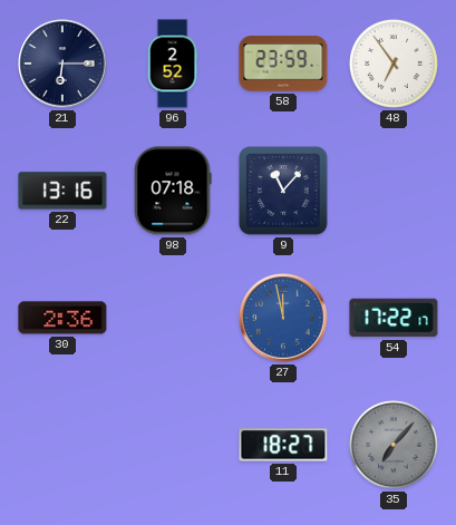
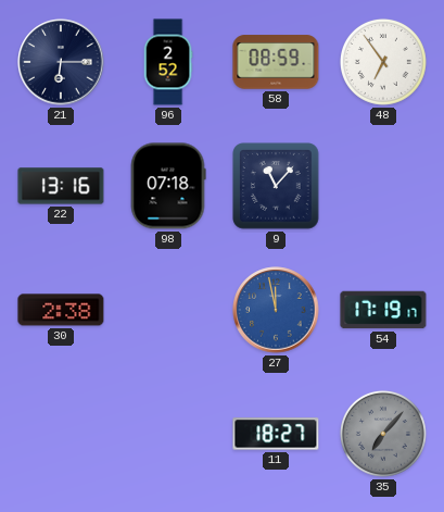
58: 23:59 -> 08:59 (276, 62)
30: 2:36 -> 2:38 (61, 310)
54: 17:22 -> 17:19 (383, 310)
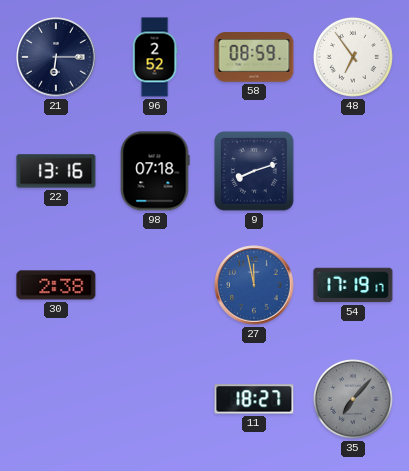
9: 11:07 -> 8:12 (254, 171)
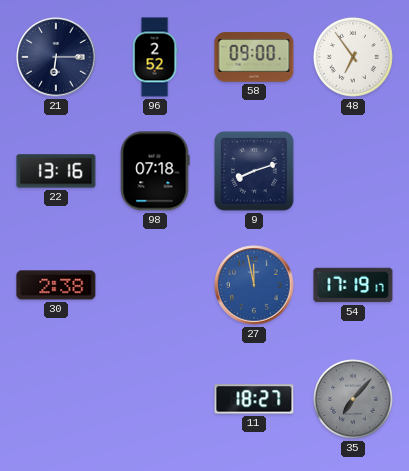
58: 08:59 -> 09:00 (254, 57)
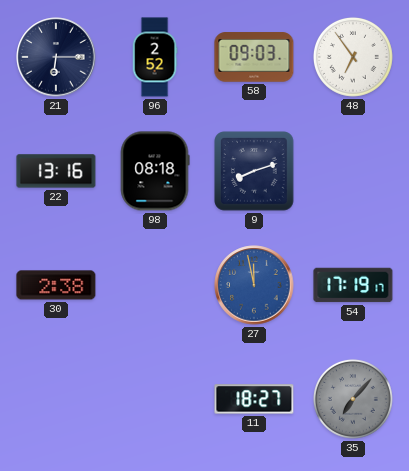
58: 09:00 -> 09:03 (254, 57)
98: 07:18 -> 08:18 (155, 171)
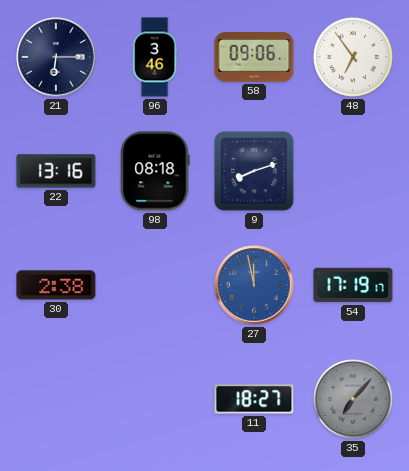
96: 2:52 -> 3:46 (155, 57)
58: 09:03 -> 09:06 (254, 57)
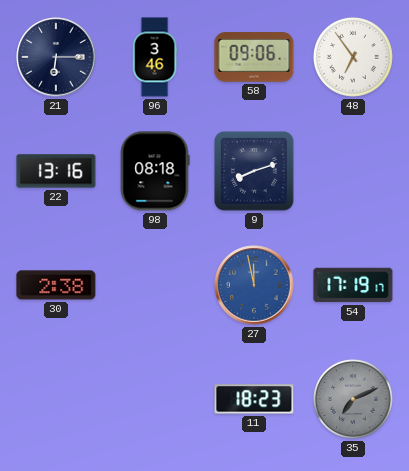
11: 18:27 -> 18:23 (254, 399)
35: 7:07 -> 7:11 (353, 399)
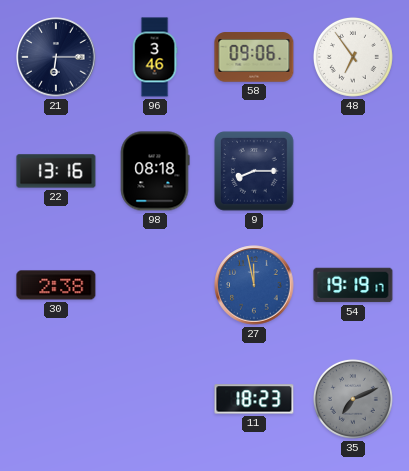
9: 8:12 -> 8:15 (254, 171)
54: 17:19 -> 19:19 (353, 285)
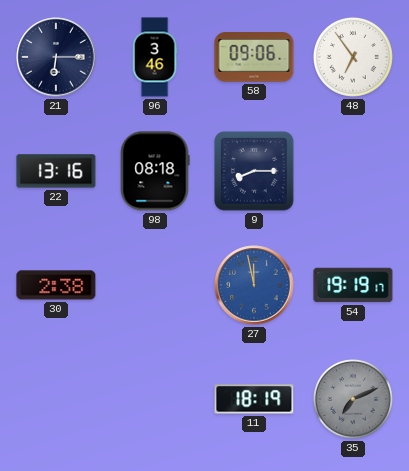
11: 18:23 -> 18:19 (254, 399)
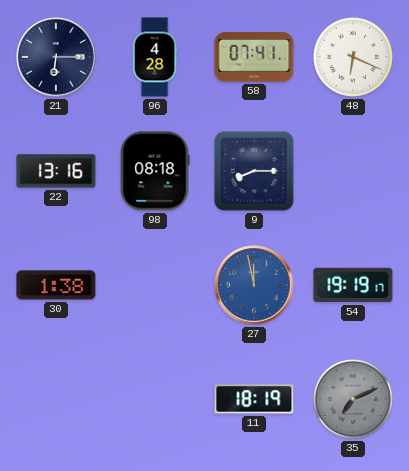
96: 3:46 -> 4:28 (155, 57)
58: 09:06 -> 07:41 (254, 57)
48: 6:54 -> 6:19 (353, 57)
30: 2:38 -> 1:38 (56, 285)
